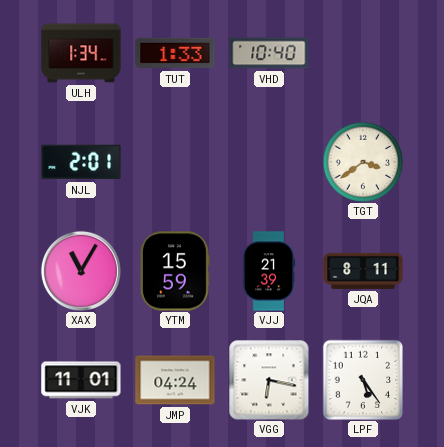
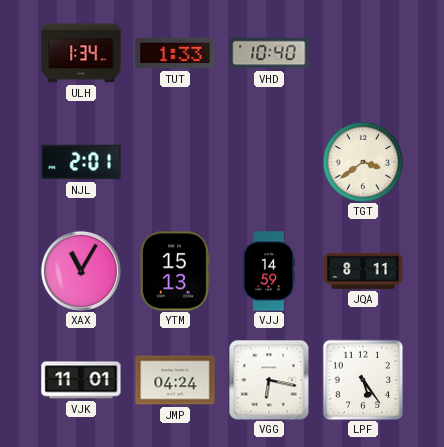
YTM: 15:59 -> 15:13 (175, 271)
VJJ: 21:39 -> 14:59 (269, 271)
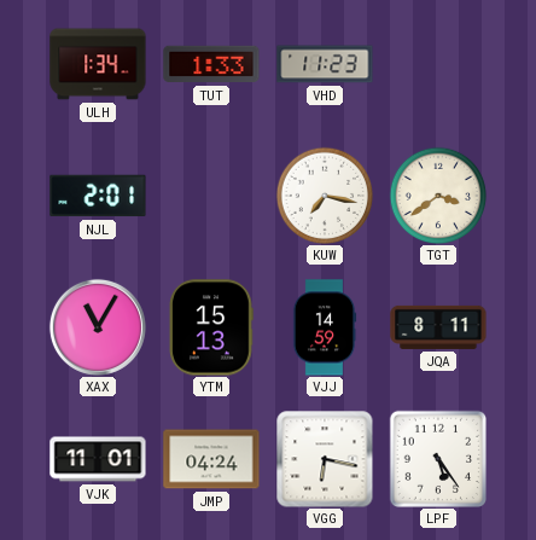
VHD: 10:40 -> 11:23 (325, 64)
KUW: none -> 7:17 (325, 196)
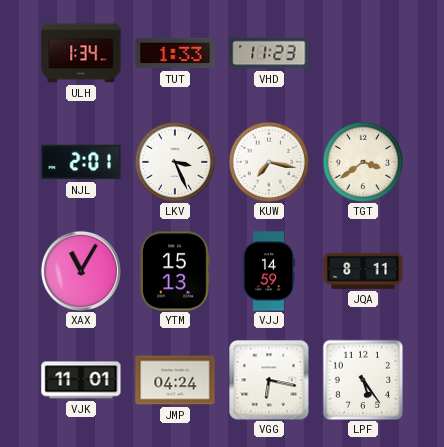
LKV: none -> 3:26 (175, 162)
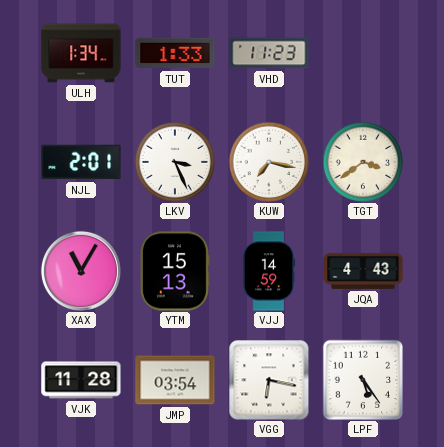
JQA: 8:11 -> 4:43 (363, 271)
VJK: 11:01 -> 11:28 (81, 380)
JMP: 04:24 -> 03:54 (175, 380)
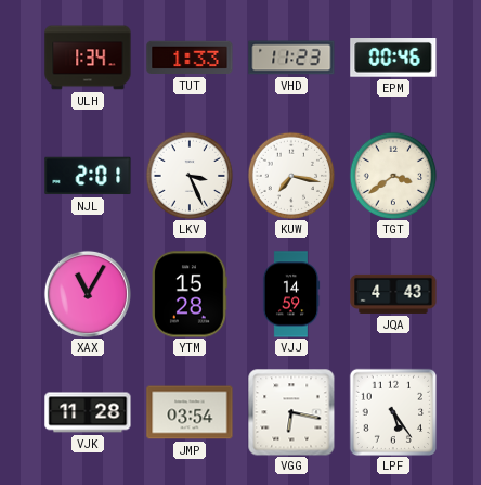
EPM: none -> 00:46 (393, 59)
YTM: 15:13 -> 15:28 (190, 294)
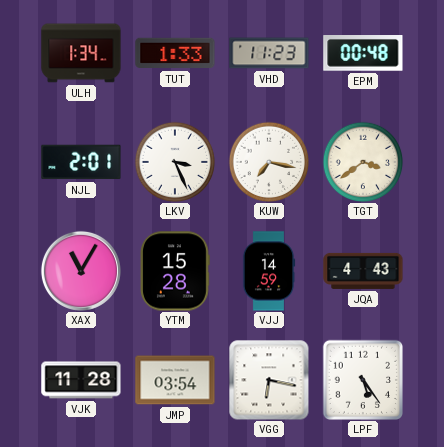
EPM: 00:46 -> 00:48 (363, 54)
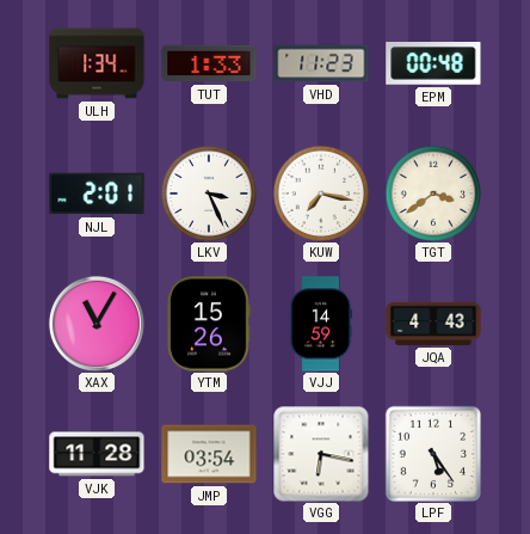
YTM: 15:28 -> 15:26 (209, 324)
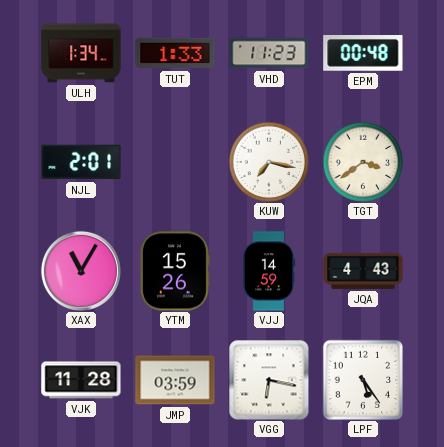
LKV: 3:26 -> none (209, 194)
JMP: 03:54 -> 03:59 (175, 380)
